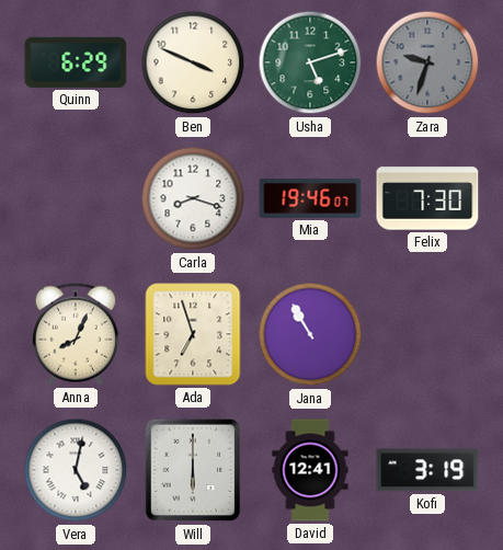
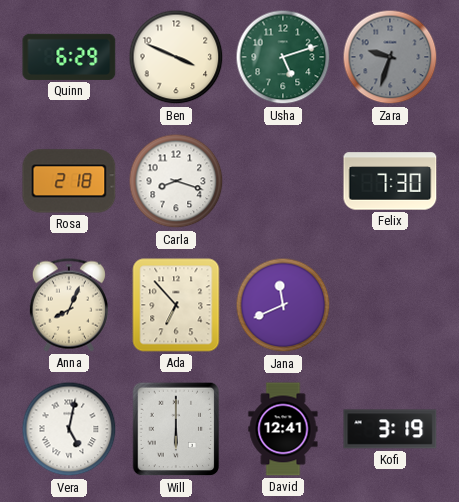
Rosa: none -> 2:18 (69, 181)
Mia: 19:46 -> none (310, 198)
Ada: 6:57 -> 6:53 (176, 305)
Jana: 10:55 -> 11:41 (283, 305)
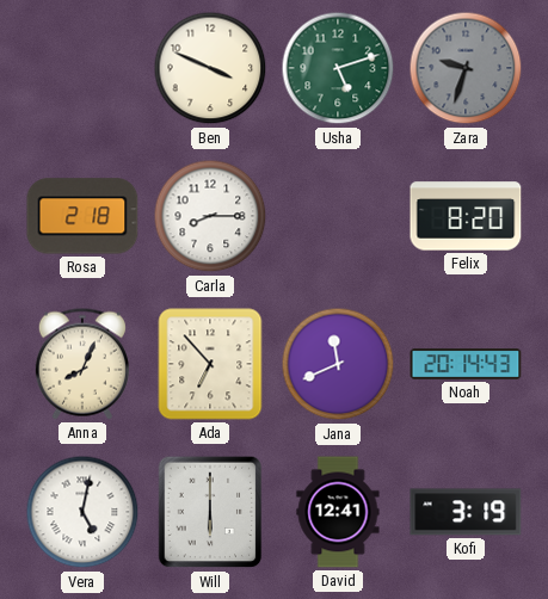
Quinn: 6:29 -> none (69, 57)
Carla: 8:18 -> 8:15 (210, 216)
Felix: 7:30 -> 8:20 (466, 216)
Noah: none -> 20:14 (466, 364)
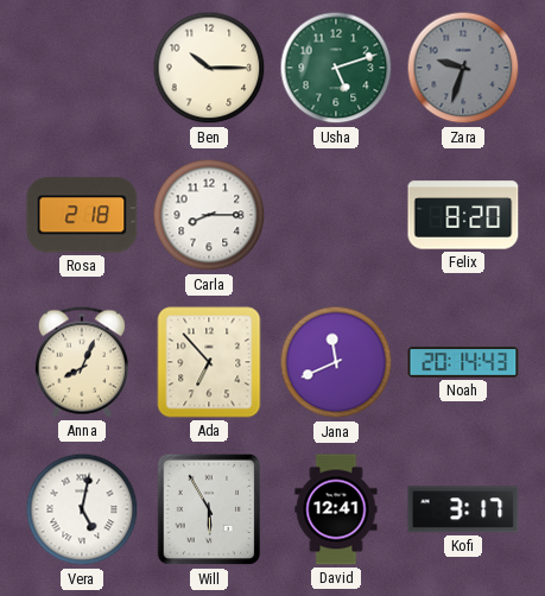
Ben: 3:49 -> 10:15 (209, 68)
Will: 6:00 -> 5:55 (209, 509)
Kofi: 3:19 -> 3:17 (463, 509)
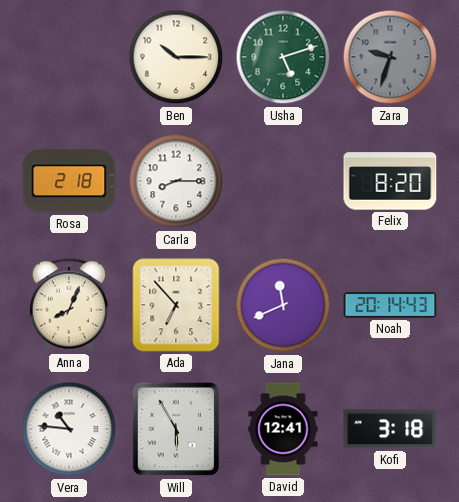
Vera: 5:02 -> 10:46 (69, 429)
Kofi: 3:17 -> 3:18 (390, 429)
